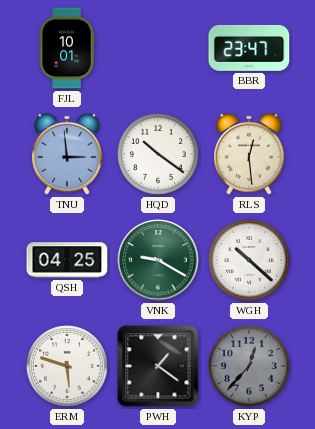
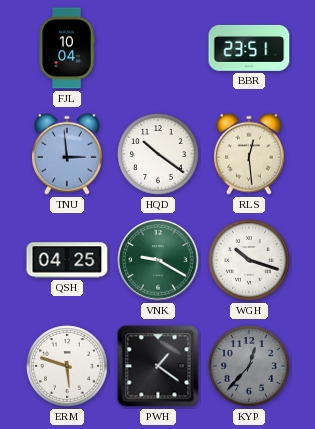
FJL: 10:01 -> 10:04 (67, 48)
BBR: 23:47 -> 23:51 (249, 48)
WGH: 10:22 -> 10:18 (249, 260)
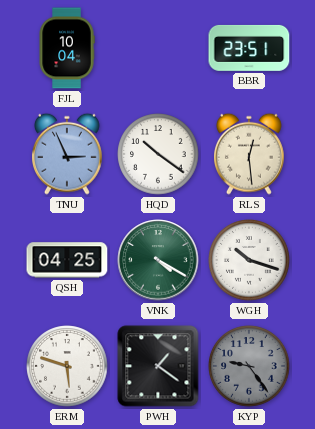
TNU: 2:59 -> 2:56 (68, 154)
VNK: 9:20 -> 4:20 (158, 260)
KYP: 12:37 -> 9:24 (249, 366)
